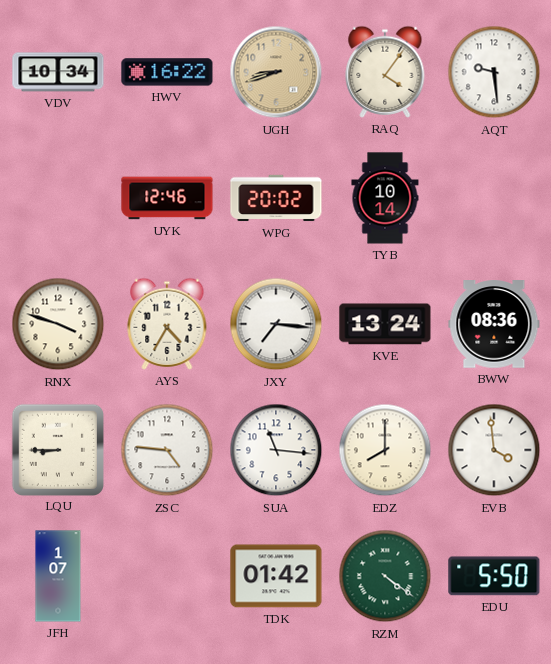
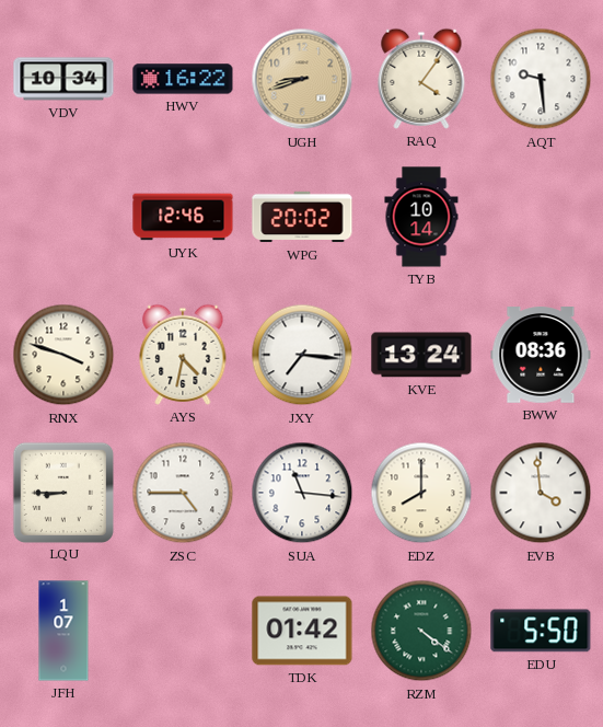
AYS: 4:35 -> 4:32 (183, 355)
ZSC: 4:46 -> 4:45 (183, 493)
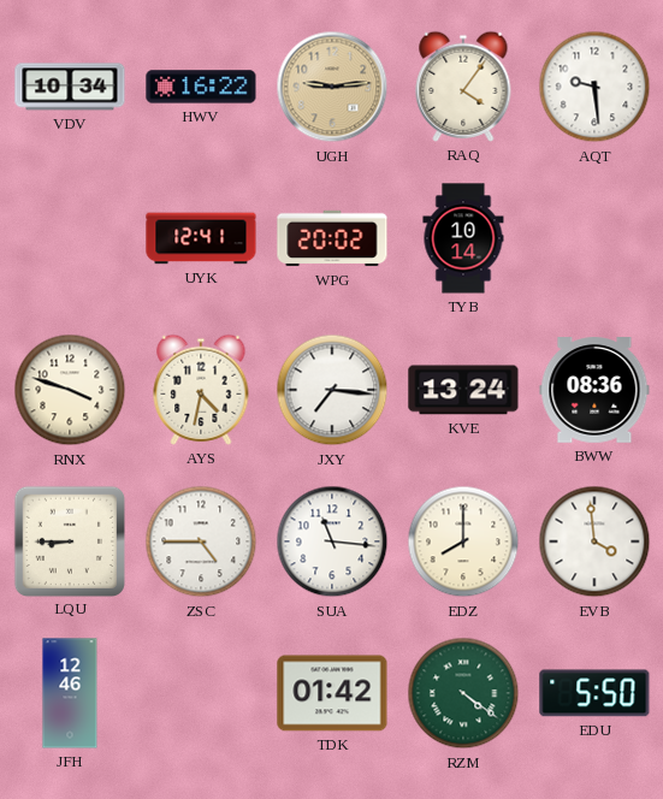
UGH: 8:42 -> 9:14 (332, 87)
UYK: 12:46 -> 12:41 (201, 238)
JFH: 1:07 -> 12:46 (70, 693)
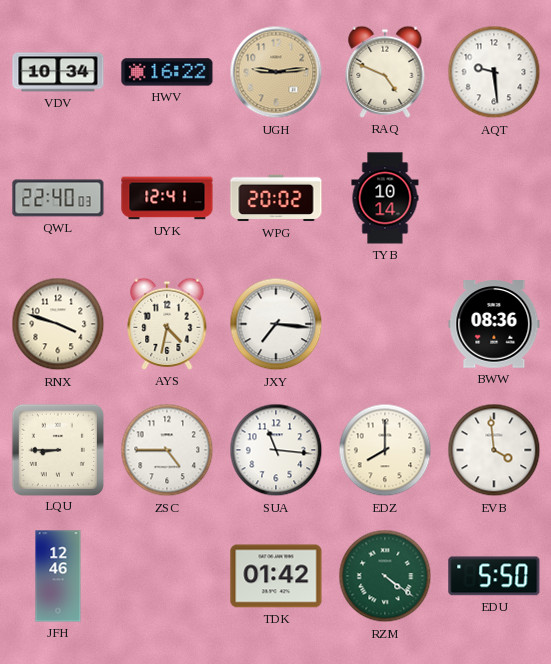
RAQ: 4:06 -> 4:49 (385, 72)
QWL: none -> 22:40 (58, 198)
KVE: 13:24 -> none (463, 390)
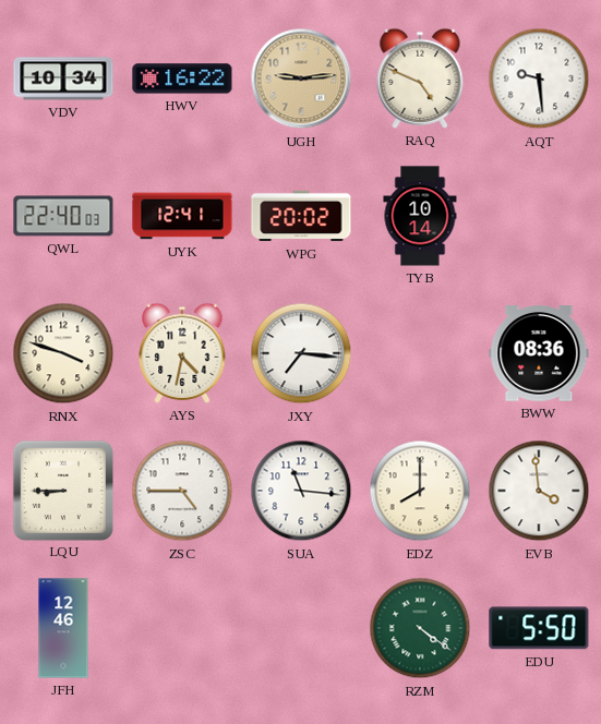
TDK: 01:42 -> none (276, 576)
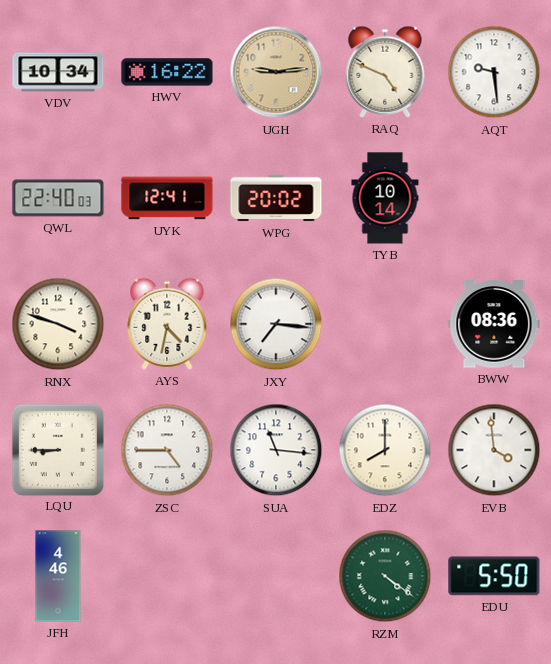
JFH: 12:46 -> 4:46 (58, 576)
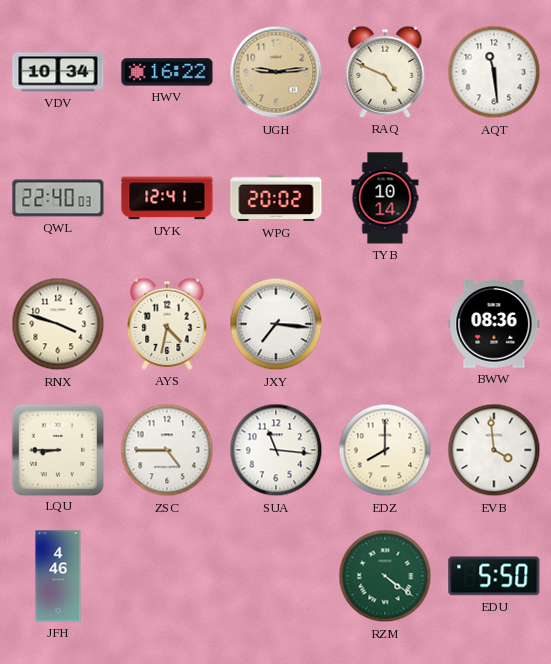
AQT: 9:29 -> 11:29 (494, 72)
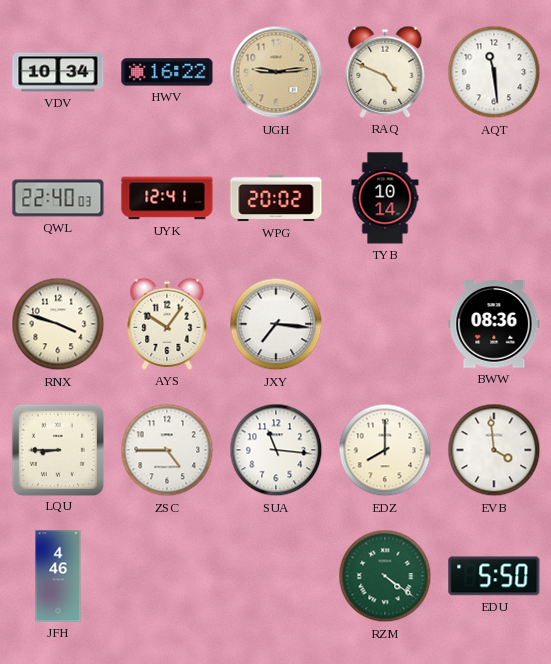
AYS: 4:32 -> 10:06 (167, 324)
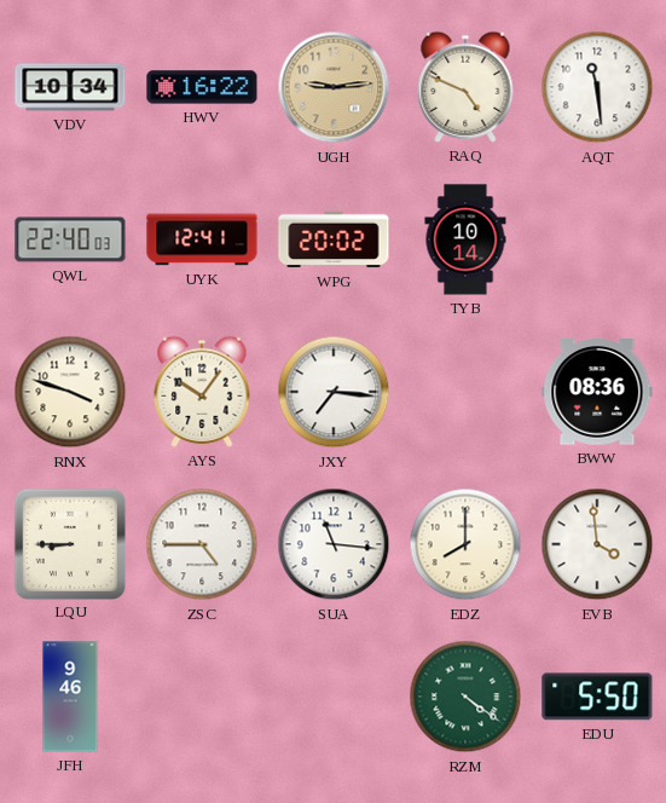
JFH: 4:46 -> 9:46 (70, 697)
